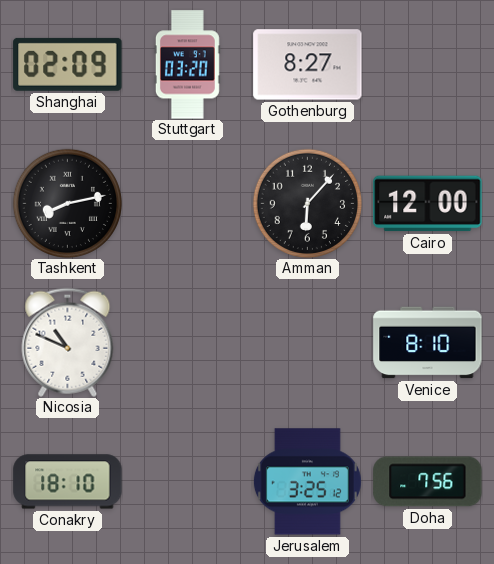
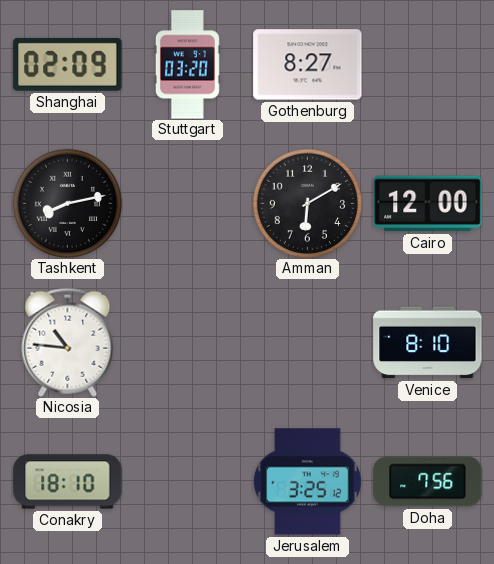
Amman: 6:07 -> 6:10 (307, 203)
Nicosia: 10:49 -> 10:46 (68, 342)
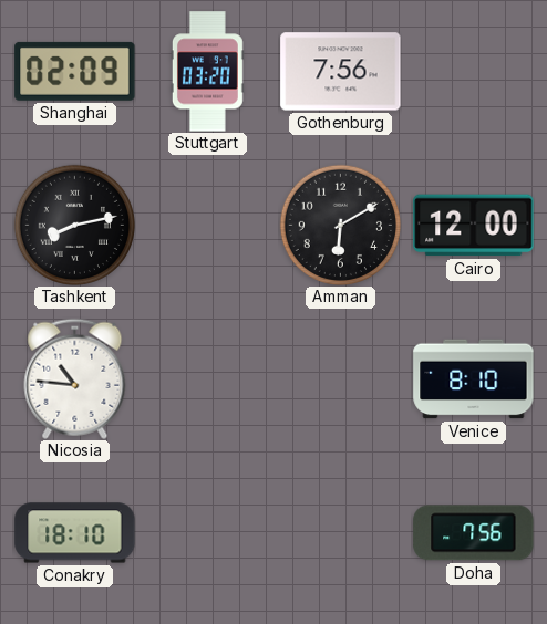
Gothenburg: 8:27 -> 7:56 (341, 72)
Jerusalem: 3:25 -> none (307, 482)
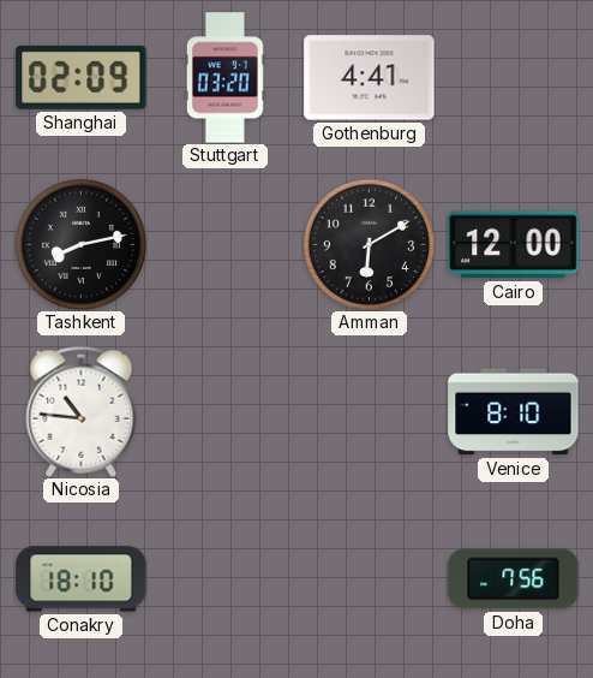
Gothenburg: 7:56 -> 4:41 (370, 78)
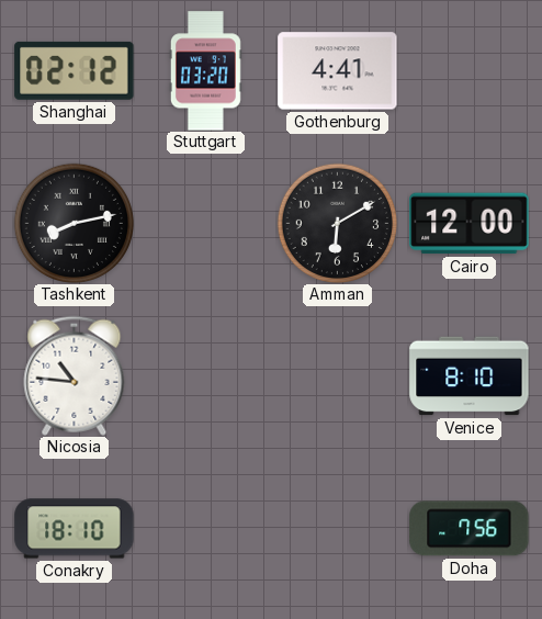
Shanghai: 02:09 -> 02:12 (75, 70)
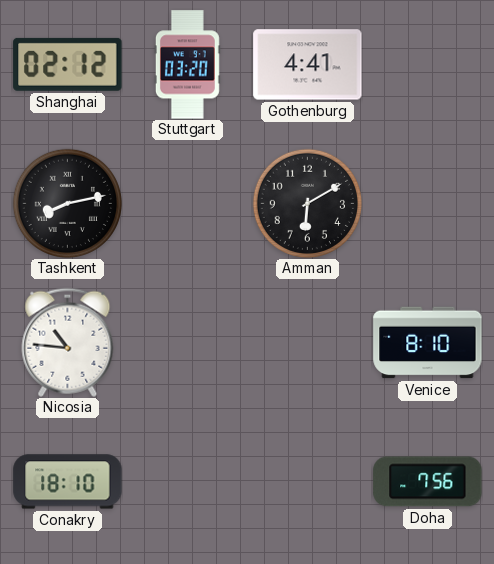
Cairo: 12:00 -> none (470, 224)
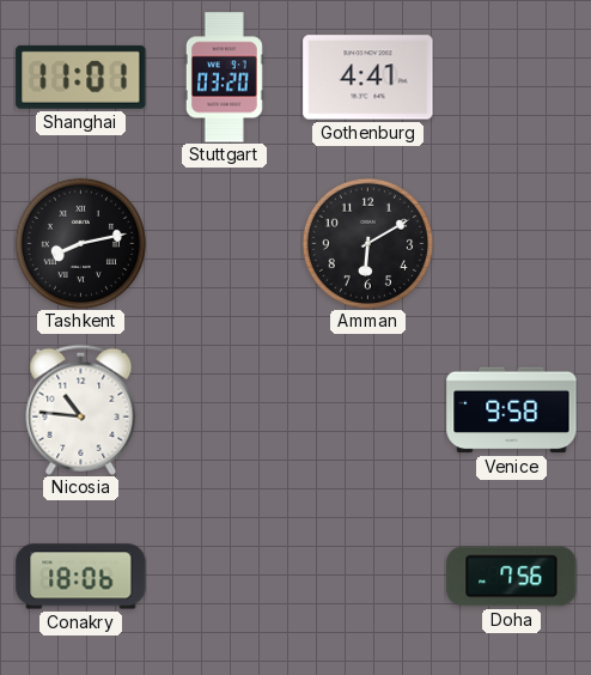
Shanghai: 02:12 -> 11:01 (81, 77)
Venice: 8:10 -> 9:58 (512, 411)
Conakry: 18:10 -> 18:06 (81, 577)
